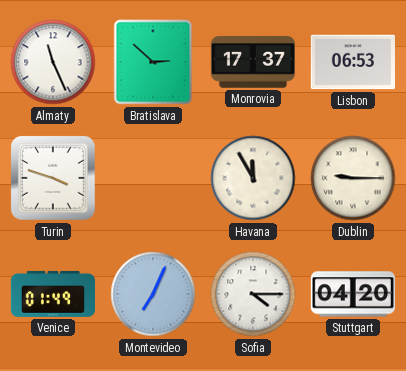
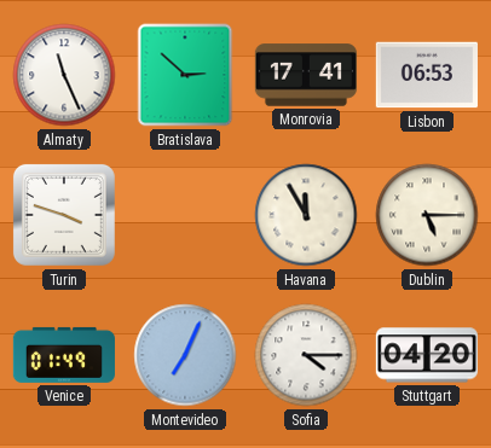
Monrovia: 17:37 -> 17:41 (306, 75)
Dublin: 9:15 -> 5:15 (427, 215)
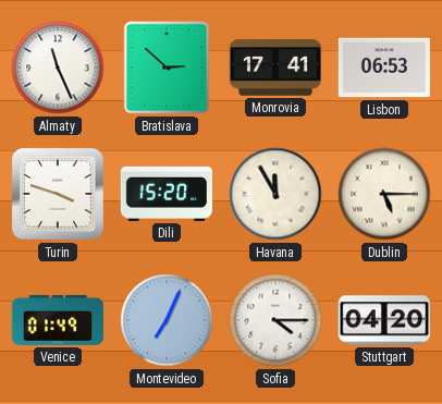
Dili: none -> 15:20 (167, 194)
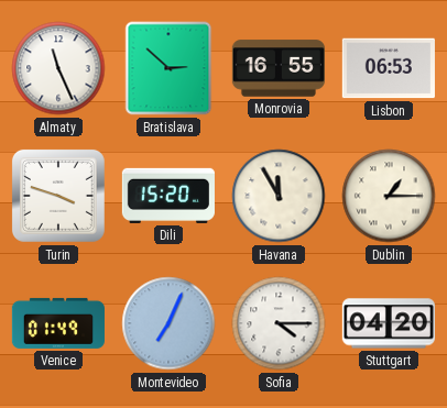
Monrovia: 17:41 -> 16:55 (279, 68)
Dublin: 5:15 -> 1:15 (389, 196)
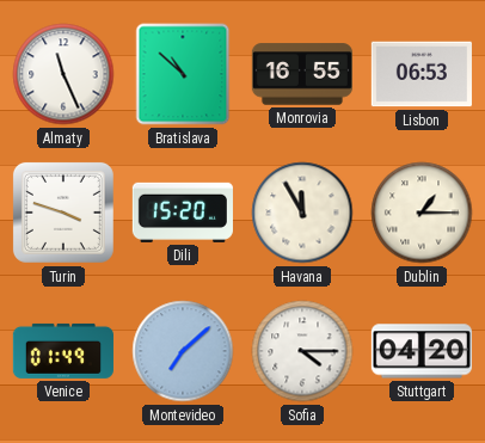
Bratislava: 2:52 -> 10:52 (183, 74)
Montevideo: 7:04 -> 7:08 (183, 351)
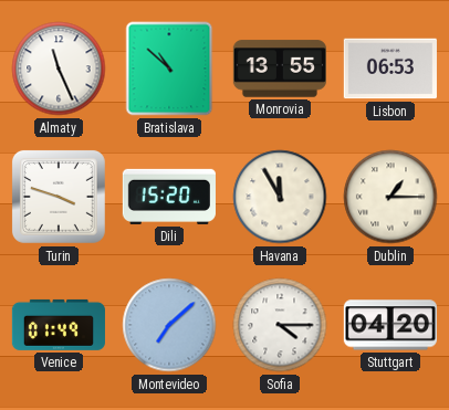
Monrovia: 16:55 -> 13:55 (280, 69)
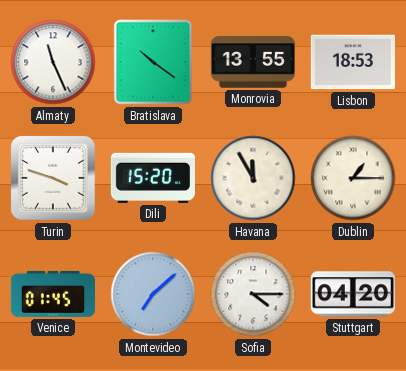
Bratislava: 10:52 -> 10:21 (153, 62)
Lisbon: 06:53 -> 18:53 (353, 62)
Venice: 01:49 -> 01:45 (53, 294)
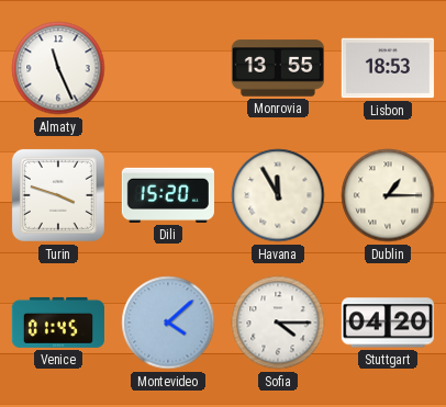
Bratislava: 10:21 -> none (153, 62)
Montevideo: 7:08 -> 4:08 (168, 323)
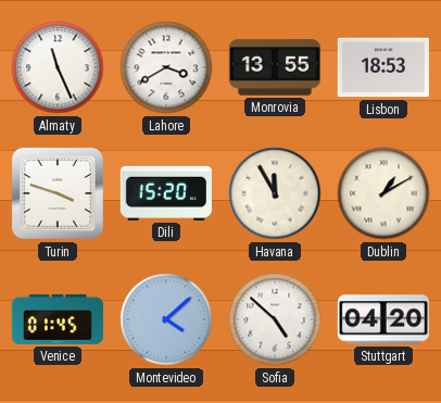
Lahore: none -> 3:40 (166, 67)
Dublin: 1:15 -> 1:10 (383, 193)
Sofia: 4:15 -> 4:52 (275, 319)
